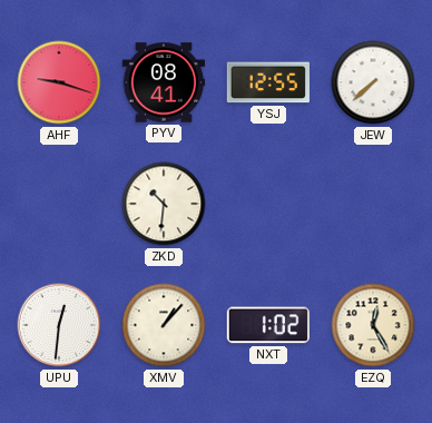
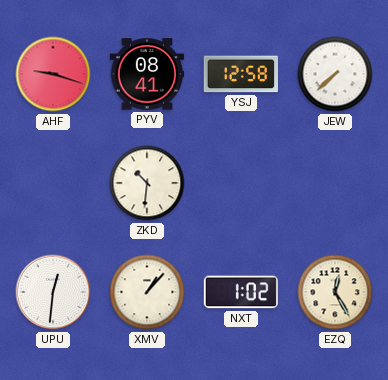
YSJ: 12:55 -> 12:58 (241, 74)
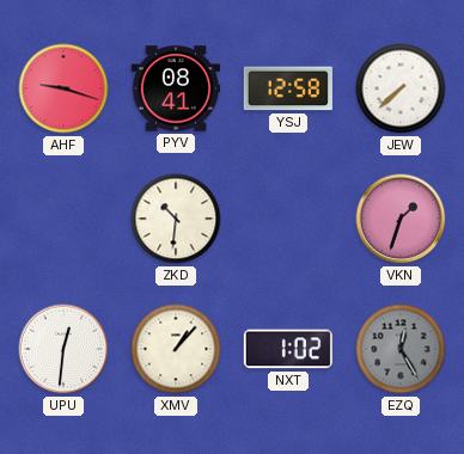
VKN: none -> 1:33 (401, 219)
EZQ dial: cream -> grey (401, 349)
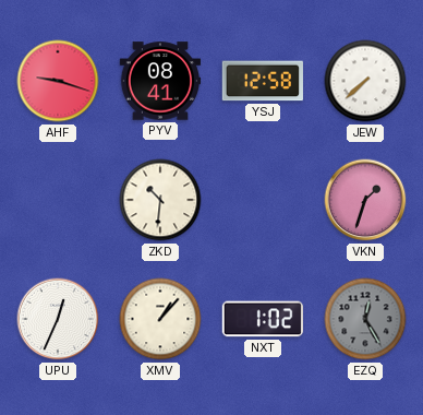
UPU: 12:31 -> 12:34 (58, 319)
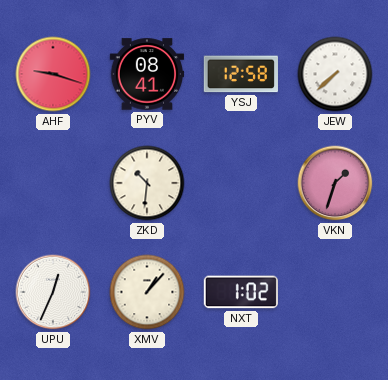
EZQ: 12:25 -> none (365, 319)
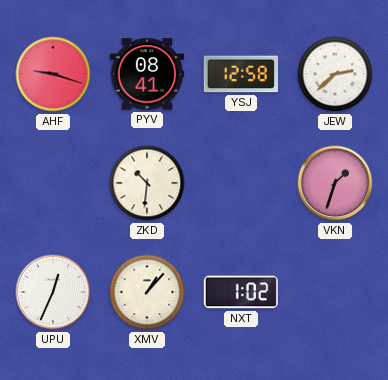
JEW: 7:38 -> 2:38 (335, 74)
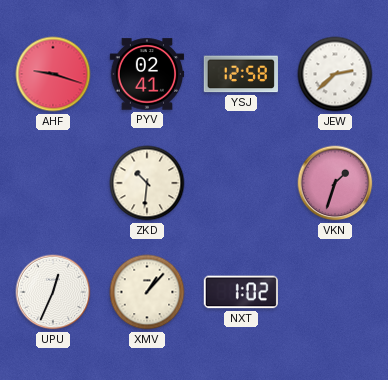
PYV: 08:41 -> 02:41 (147, 74)
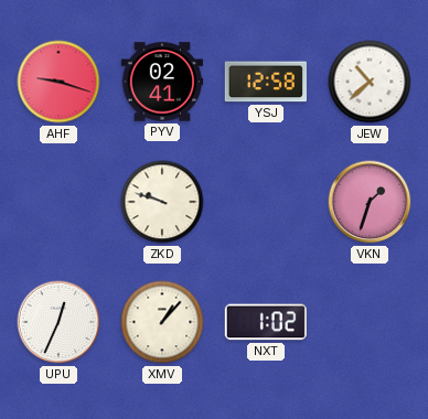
JEW: 2:38 -> 10:38 (370, 82)
ZKD: 10:31 -> 9:48 (162, 202)
